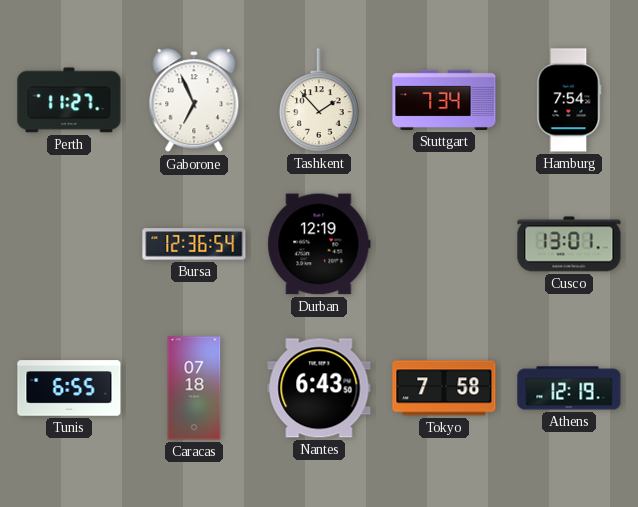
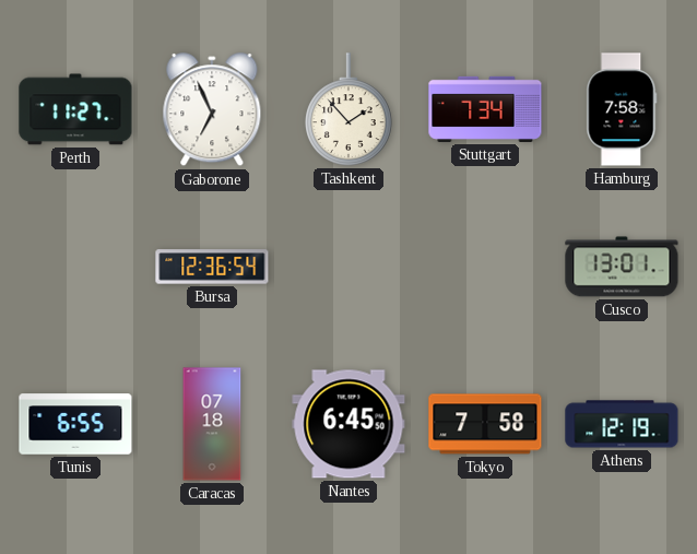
Hamburg: 7:54 -> 7:58 (622, 109)
Durban: 12:19 -> none (319, 244)
Nantes: 6:43 -> 6:45 (349, 424)
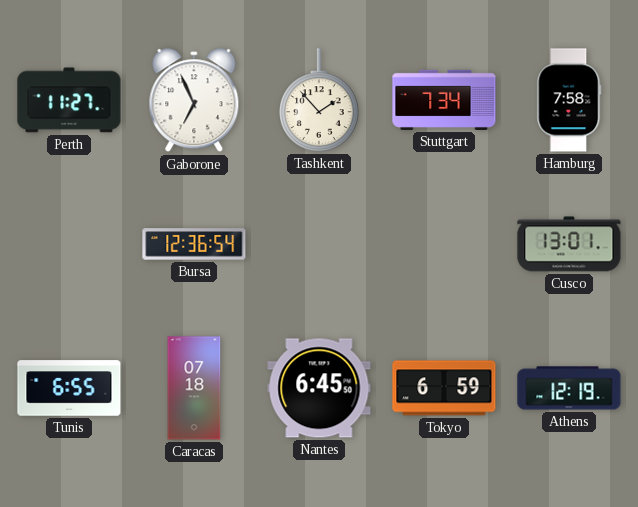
Tokyo: 7:58 -> 6:59 (444, 388)
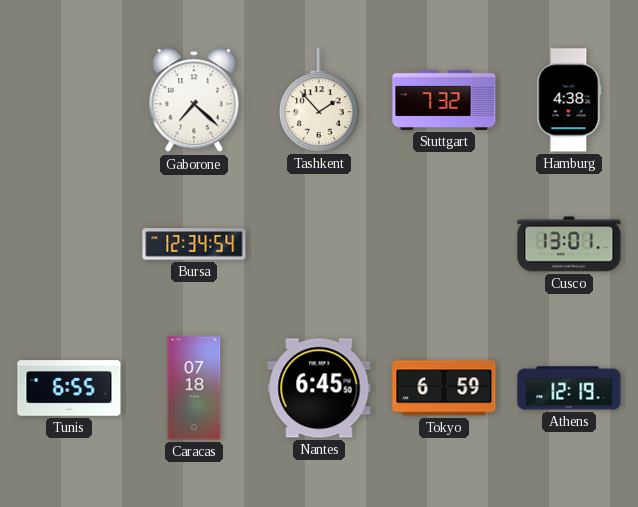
Perth: 11:27 -> none (69, 100)
Gaborone: 6:56 -> 7:22 (194, 101)
Stuttgart: 7:34 -> 7:32 (444, 100)
Hamburg: 7:58 -> 4:38 (569, 100)
Bursa: 12:36 -> 12:34 (194, 244)
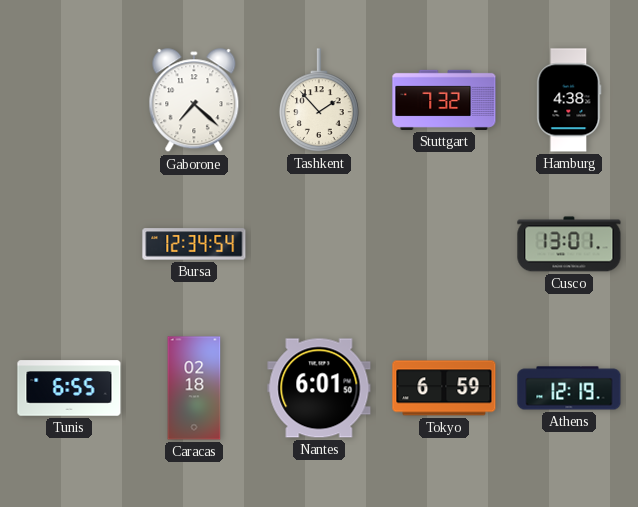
Caracas: 07:18 -> 02:18 (194, 388)
Nantes: 6:45 -> 6:01 (319, 388)
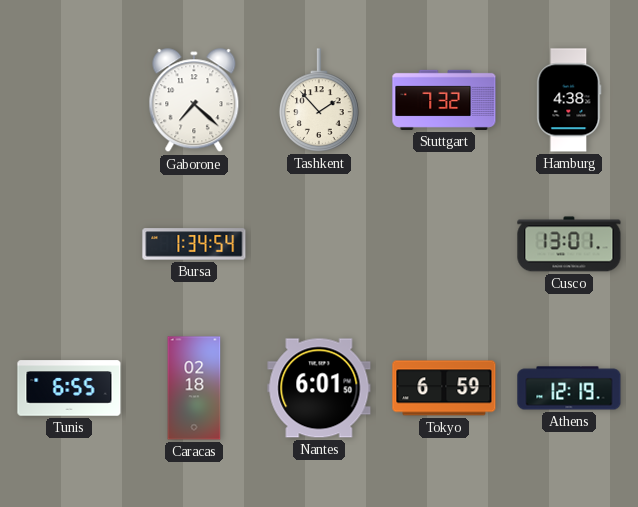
Bursa: 12:34 -> 1:34 (194, 244)
